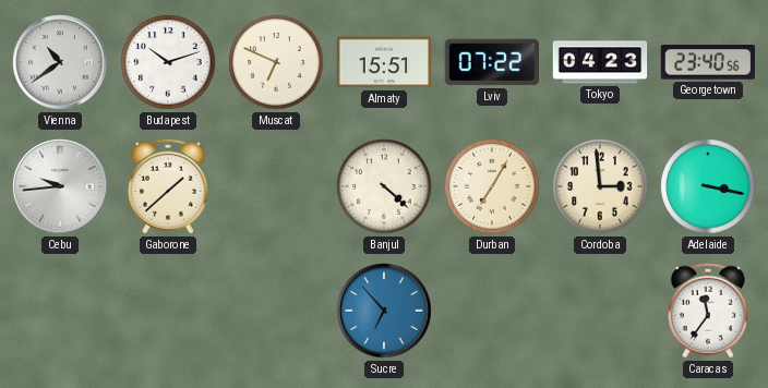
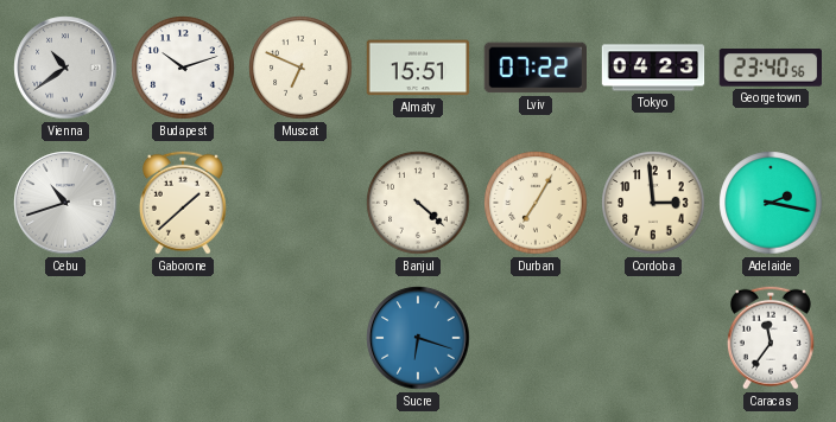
Cebu: 9:44 -> 10:42 (65, 203)
Adelaide: 3:17 -> 2:17 (771, 203)
Sucre: 6:53 -> 6:18 (418, 338)
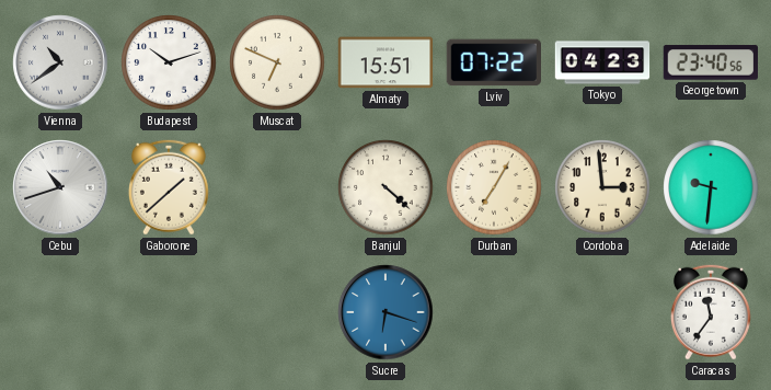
Adelaide: 2:17 -> 9:31 (711, 187)
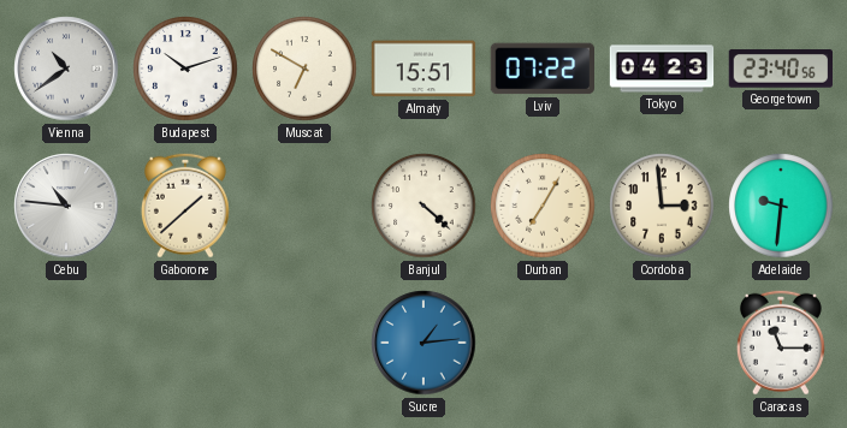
Muscat: 6:49 -> 6:50 (304, 69)
Cebu: 10:42 -> 10:46 (66, 206)
Sucre: 6:18 -> 1:14 (423, 343)
Caracas: 11:36 -> 11:15 (781, 343)
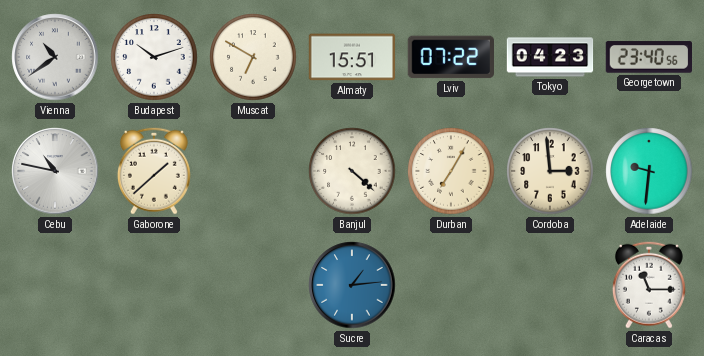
Cebu: 10:46 -> 10:47 (55, 171)
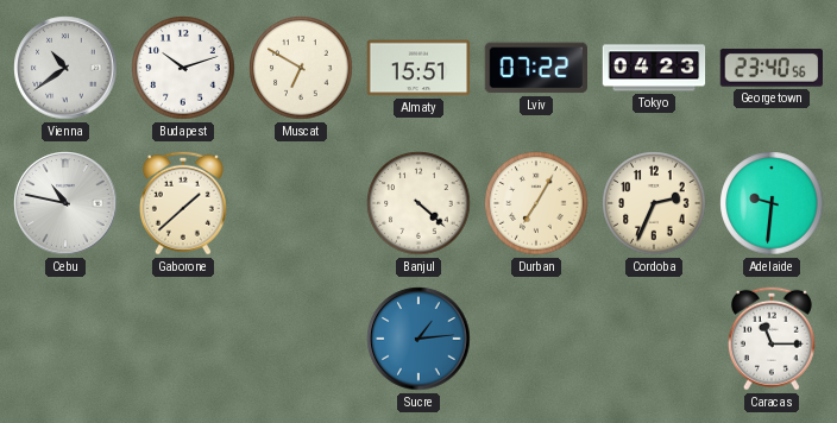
Cordoba: 2:59 -> 2:34 (654, 203)
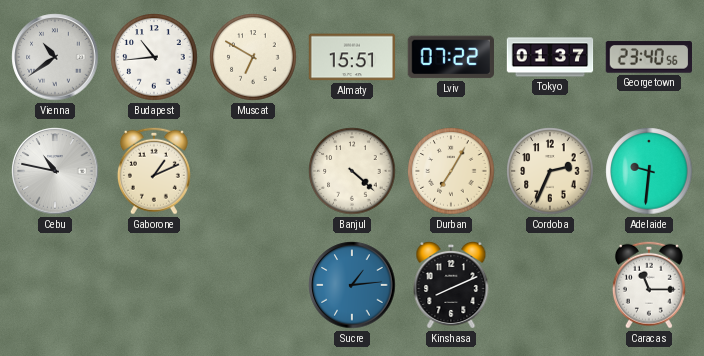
Budapest: 10:12 -> 10:44 (154, 57)
Tokyo: 04:23 -> 01:37 (550, 57)
Gaborone: 1:38 -> 1:11 (154, 171)
Kinshasa: none -> 8:11 (451, 286)
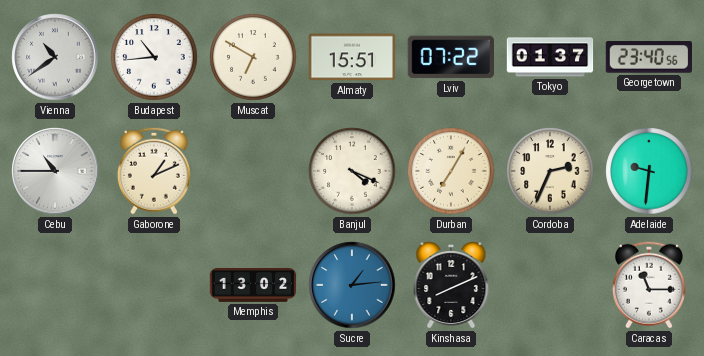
Cebu: 10:47 -> 10:45 (55, 171)
Banjul: 4:22 -> 4:19 (352, 171)
Memphis: none -> 13:02 (253, 286)
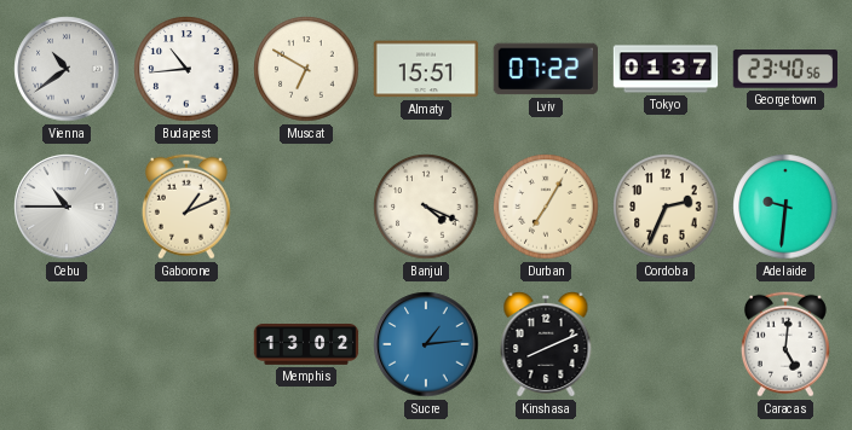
Caracas: 11:15 -> 5:01 (785, 344)
